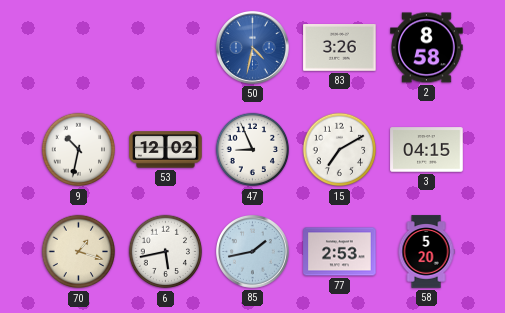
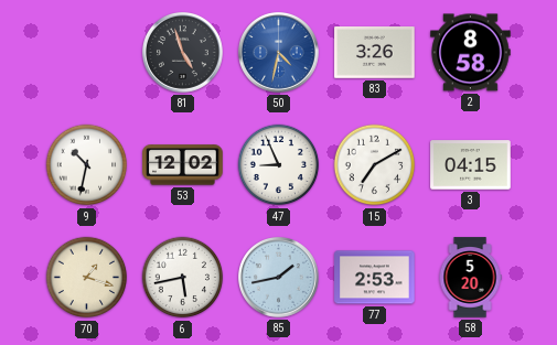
81: none -> 4:57 (183, 53)
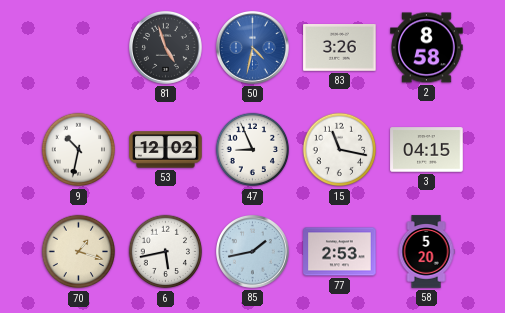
15: 7:10 -> 11:17 (340, 150)
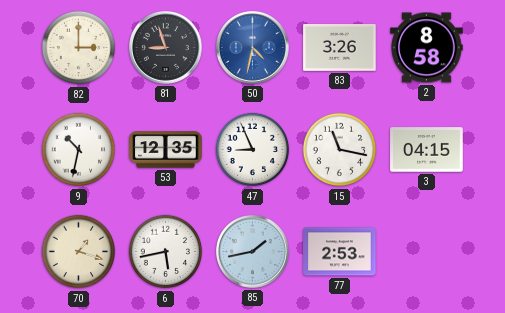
82: none -> 3:00 (79, 48)
81: 4:57 -> 8:57 (166, 48)
53: 12:02 -> 12:35 (166, 150)
58: 5:20 -> none (426, 252)
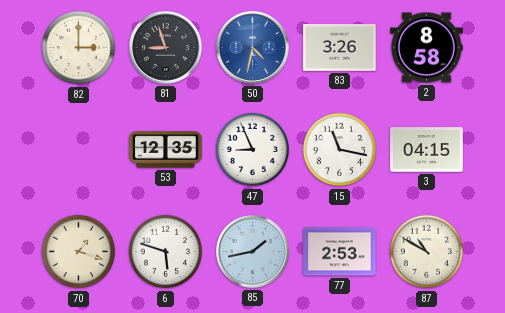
9: 10:32 -> none (79, 150)
6: 5:43 -> 5:48 (166, 252)
87: none -> 10:50 (427, 252)
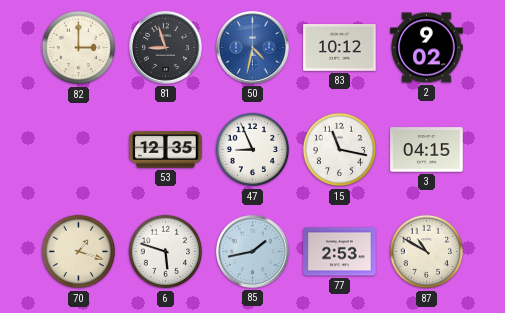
83: 3:26 -> 10:12 (340, 48)
2: 8:58 -> 9:02 (427, 48)
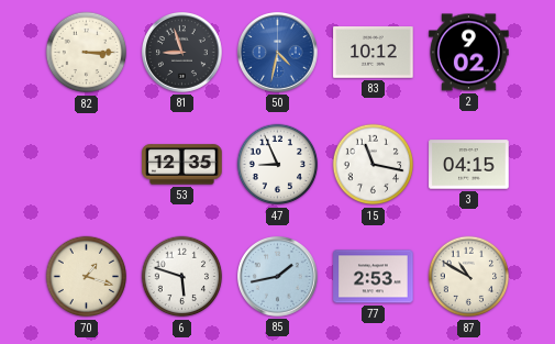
82: 3:00 -> 3:15 (87, 53)
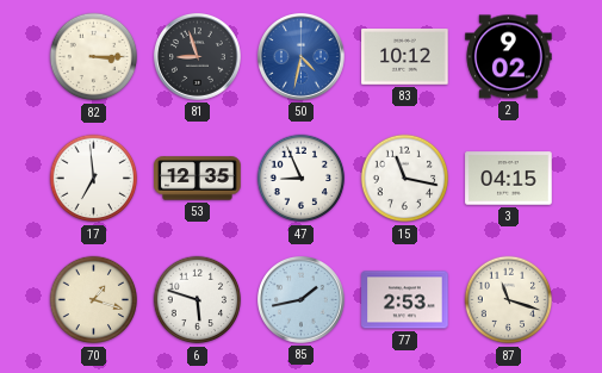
17: none -> 6:59 (94, 179)
87: 10:50 -> 11:18 (509, 300)
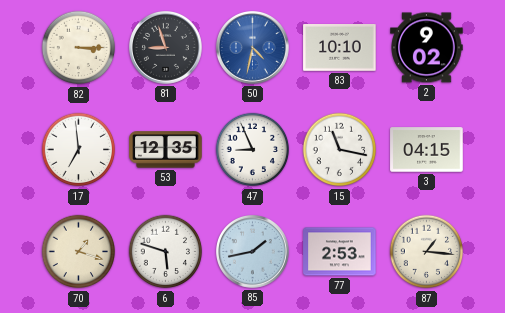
83: 10:12 -> 10:10 (340, 48)
87: 11:18 -> 1:16 (427, 252)
